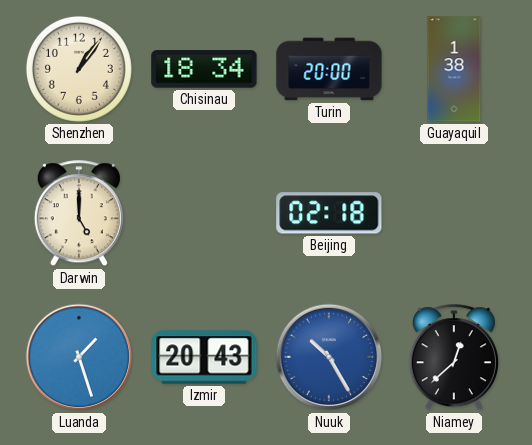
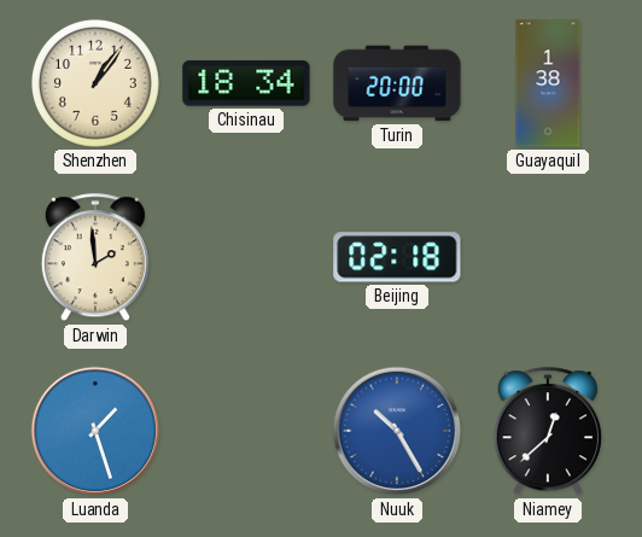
Darwin: 5:00 -> 1:59 (95, 258)
Izmir: 20:43 -> none (204, 357)
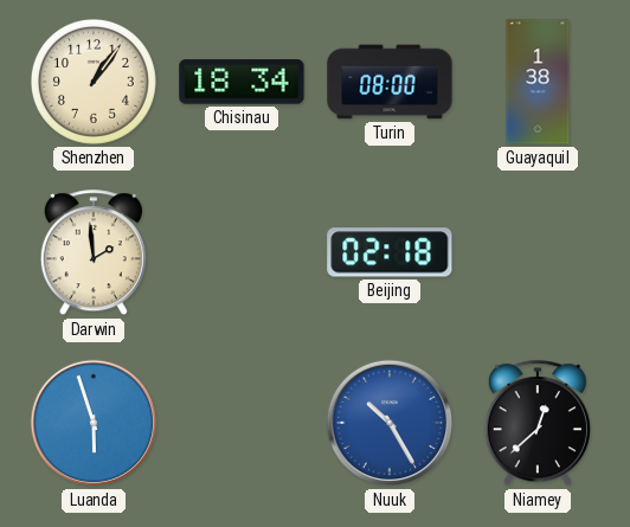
Turin: 20:00 -> 08:00 (390, 82)
Luanda: 1:27 -> 5:57 (94, 423)
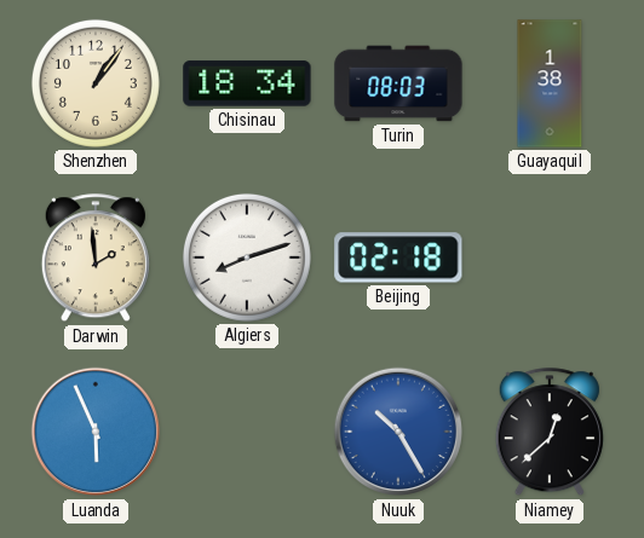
Turin: 08:00 -> 08:03 (398, 83)
Algiers: none -> 8:12 (247, 258)
Luanda: 5:57 -> 5:56 (96, 432)
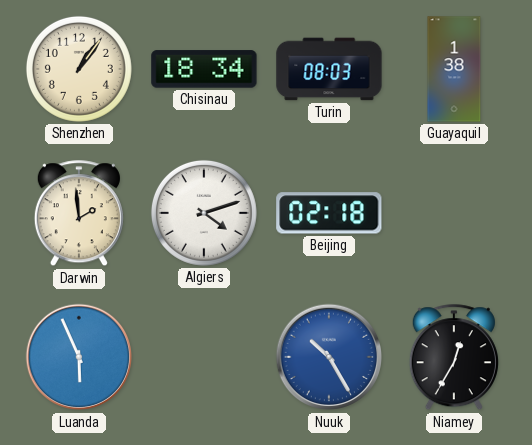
Algiers: 8:12 -> 4:12 (204, 213)
Niamey: 12:38 -> 12:35 (454, 358)
